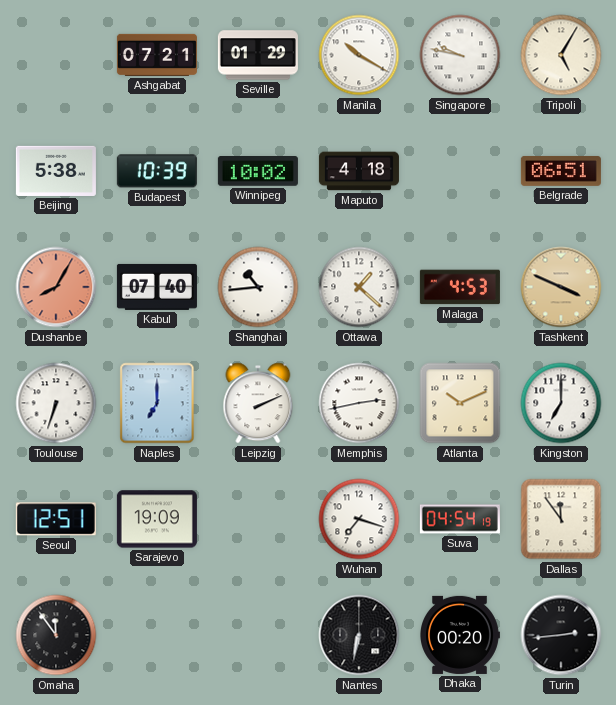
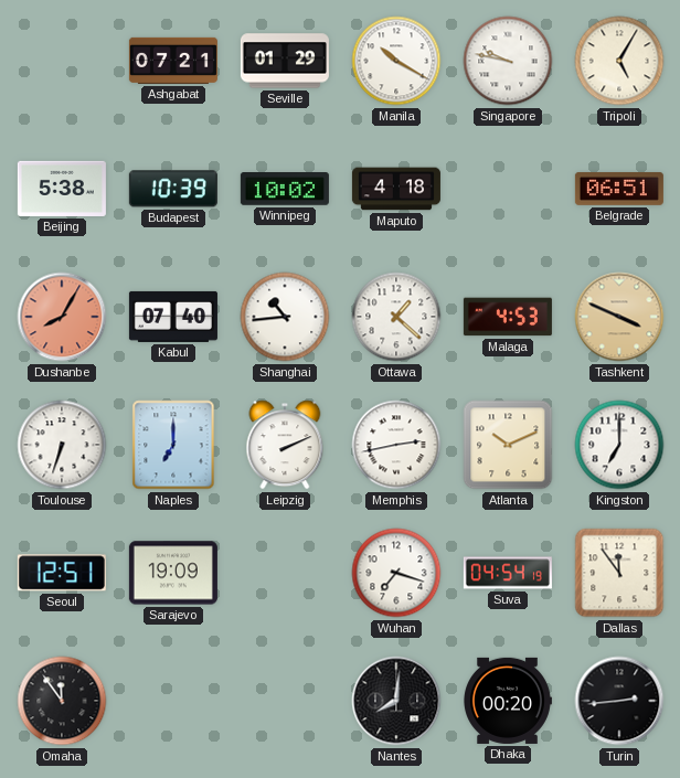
Nantes: 6:32 -> 8:01 (396, 701)
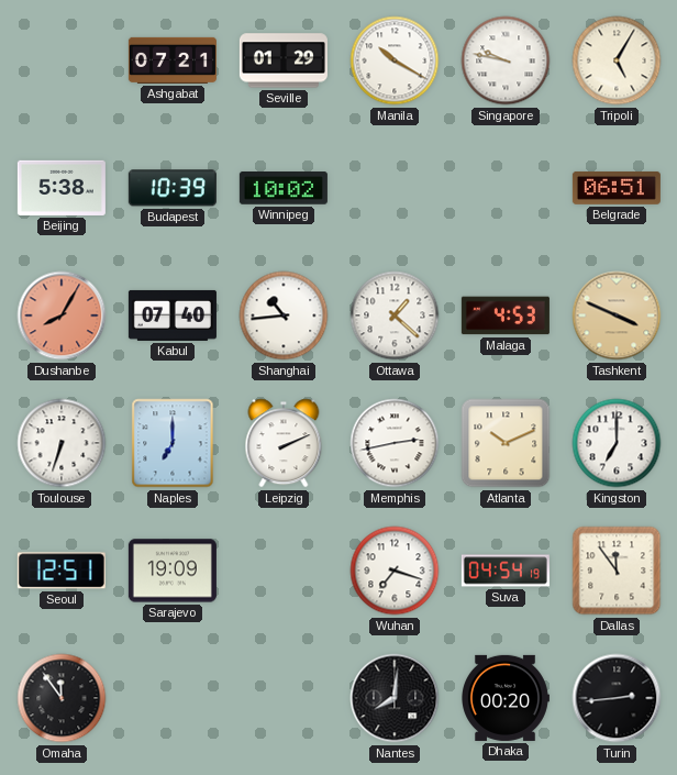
Maputo: 4:18 -> none (396, 189)
